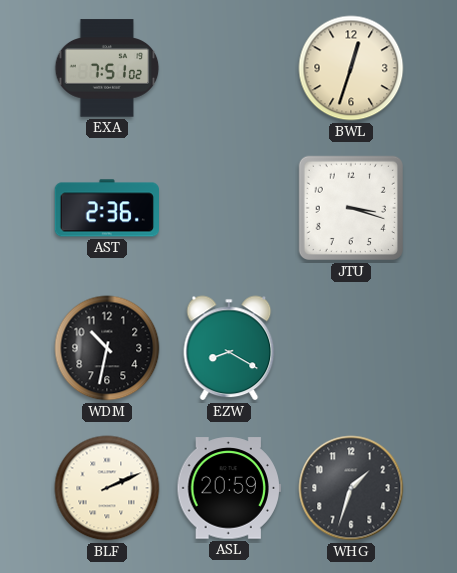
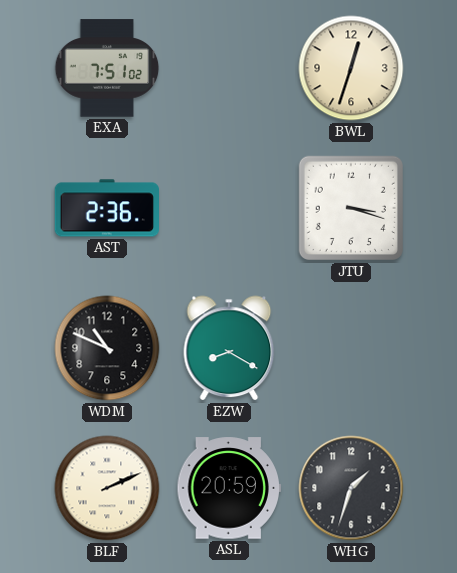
WDM: 10:32 -> 10:49 (107, 348)
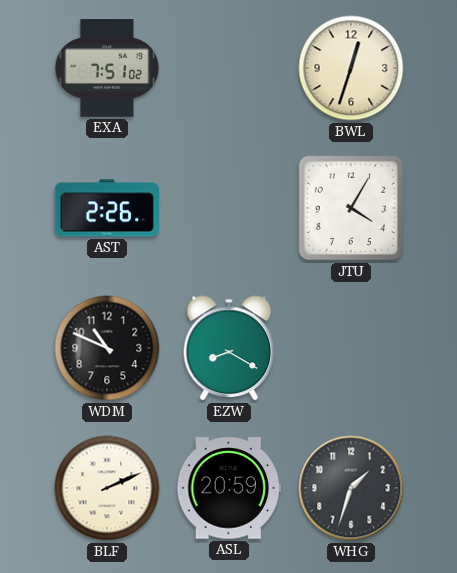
AST: 2:36 -> 2:26 (106, 208)
JTU: 3:18 -> 4:05 (351, 208)
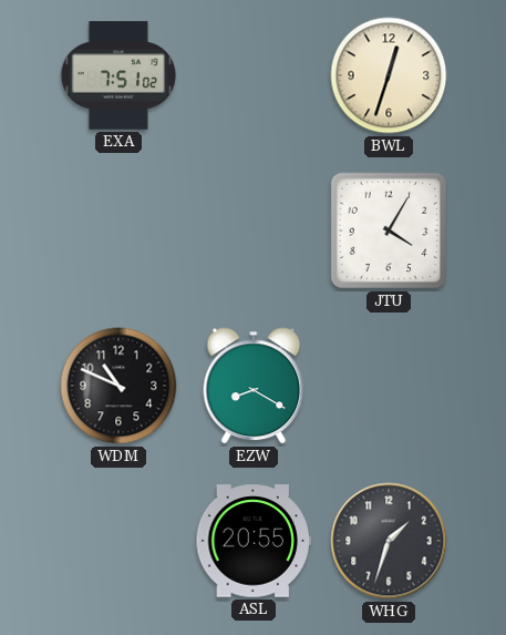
AST: 2:26 -> none (106, 208)
BLF: 2:11 -> none (107, 488)
ASL: 20:59 -> 20:55 (254, 541)
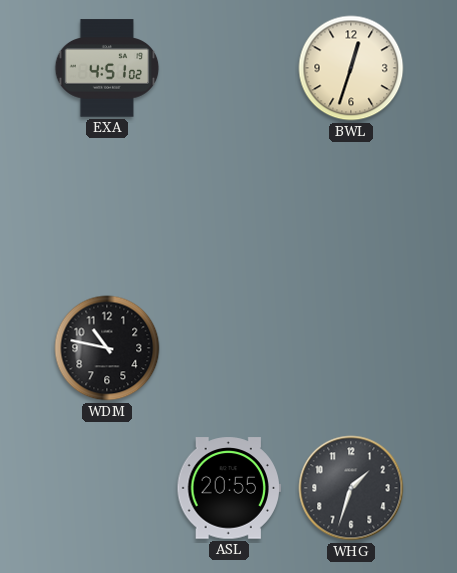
EXA: 7:51 -> 4:51 (107, 68)
JTU: 4:05 -> none (389, 231)
WDM: 10:49 -> 10:47 (107, 348)
EZW: 8:20 -> none (254, 386)
